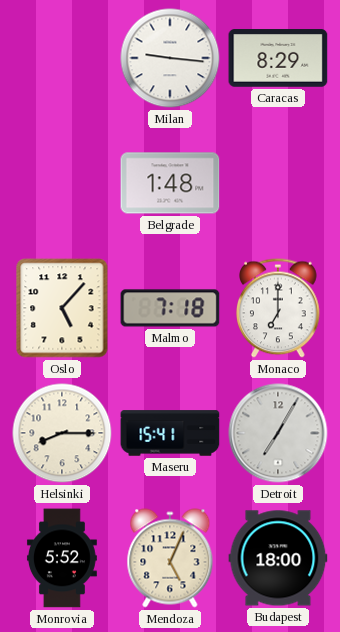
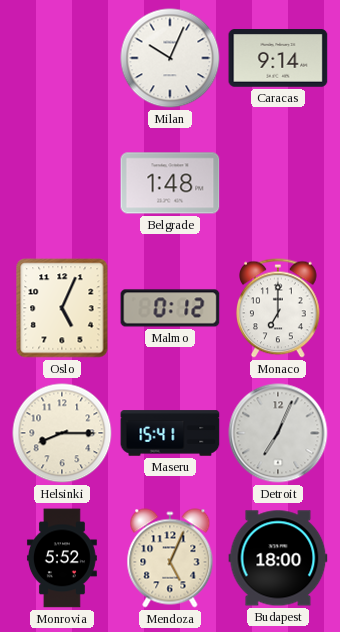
Milan: 9:16 -> 10:04 (170, 58)
Caracas: 8:29 -> 9:14 (278, 58)
Oslo: 5:07 -> 5:04 (62, 308)
Malmo: 7:18 -> 0:12 (170, 308)
Detroit: 7:05 -> 7:04 (278, 433)
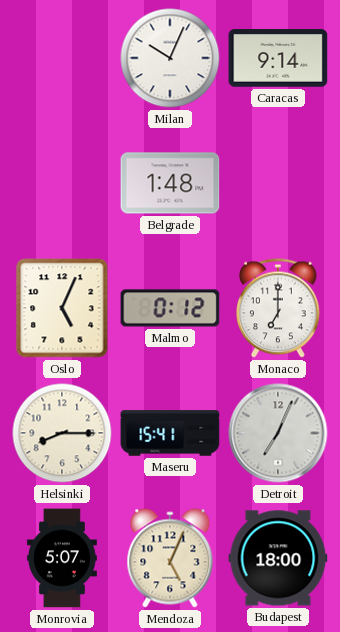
Monrovia: 5:52 -> 5:07 (62, 558)
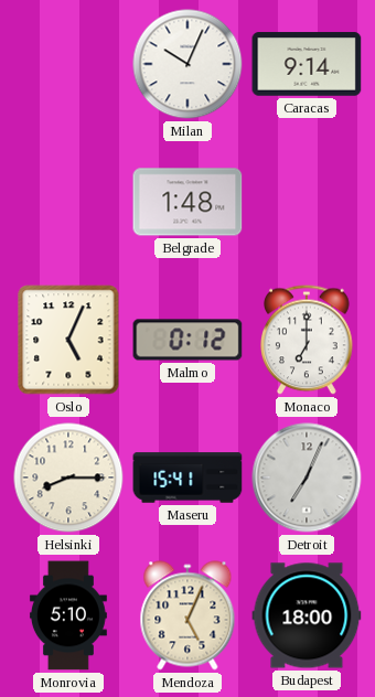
Monrovia: 5:07 -> 5:10 (68, 615)
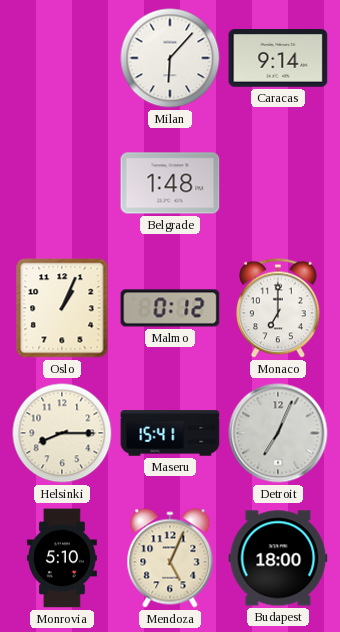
Milan: 10:04 -> 6:07 (170, 58)
Oslo: 5:04 -> 1:04 (62, 308)
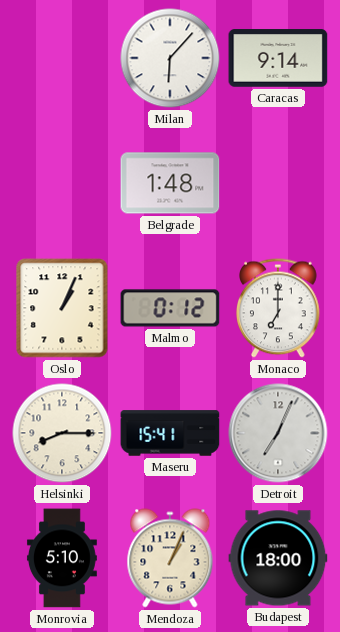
Mendoza: 5:04 -> 1:04 (170, 558)
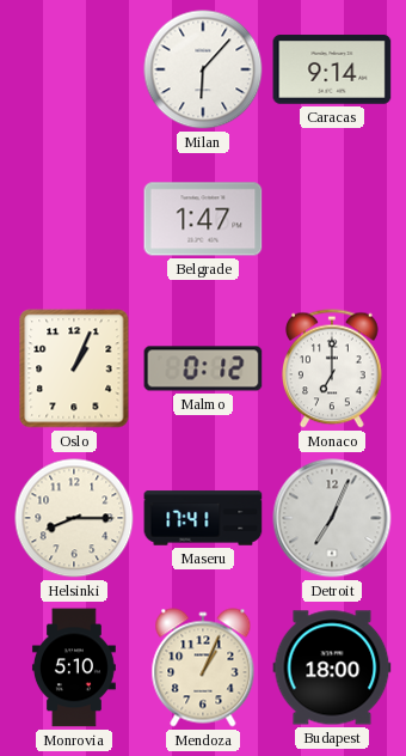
Belgrade: 1:48 -> 1:47 (203, 219)
Maseru: 15:41 -> 17:41 (203, 518)
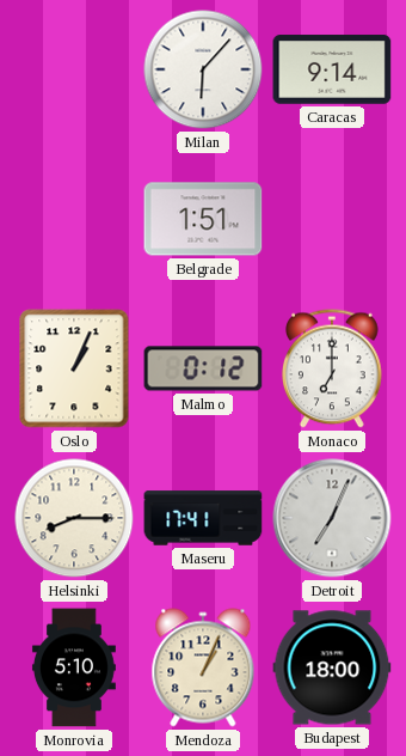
Belgrade: 1:47 -> 1:51 (203, 219)
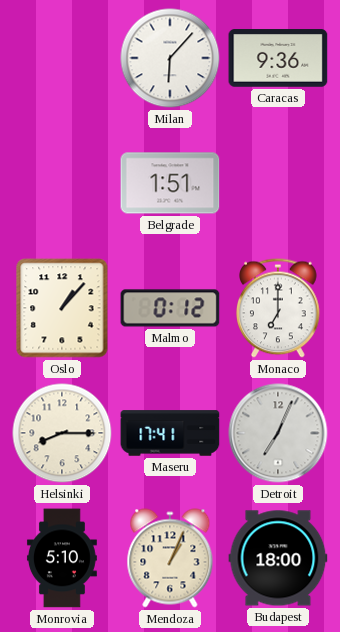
Caracas: 9:14 -> 9:36 (278, 58)
Oslo: 1:04 -> 1:07 (62, 308)
